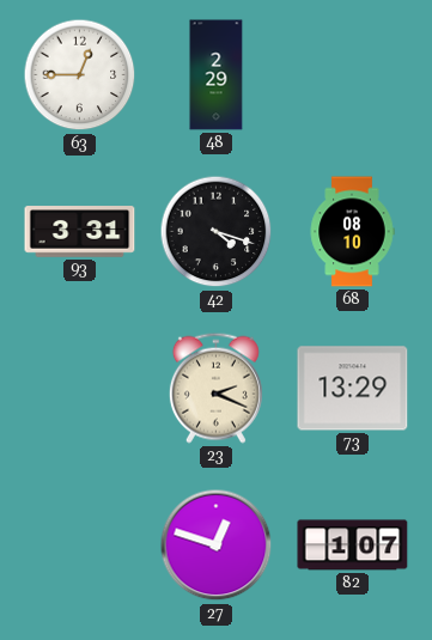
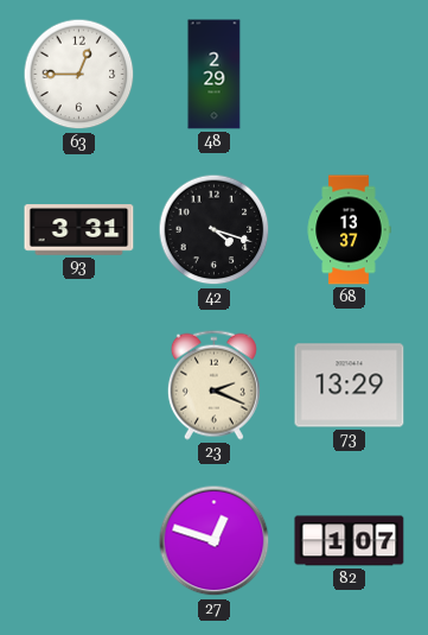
68: 08:10 -> 13:37 (349, 230)
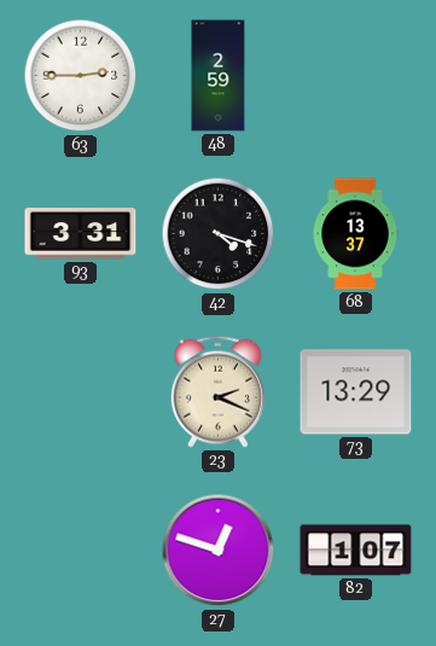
63: 12:45 -> 2:45 (81, 76)
48: 2:29 -> 2:59 (219, 76)
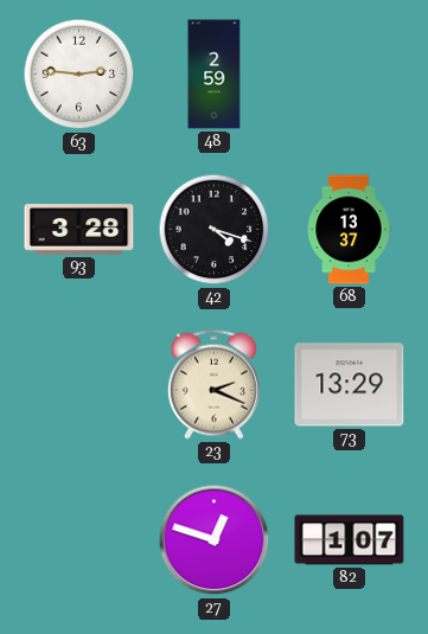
63: 2:45 -> 2:46 (79, 75)
93: 3:31 -> 3:28 (79, 230)
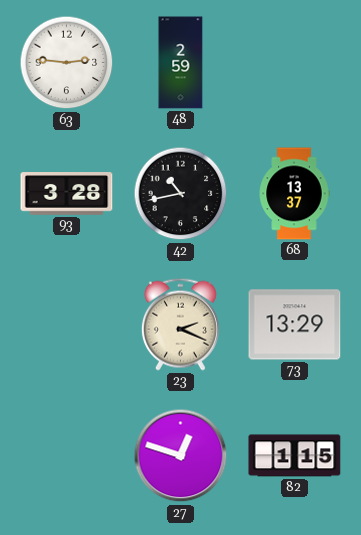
42: 4:18 -> 10:43 (181, 194)
82: 1:07 -> 1:15 (295, 456)
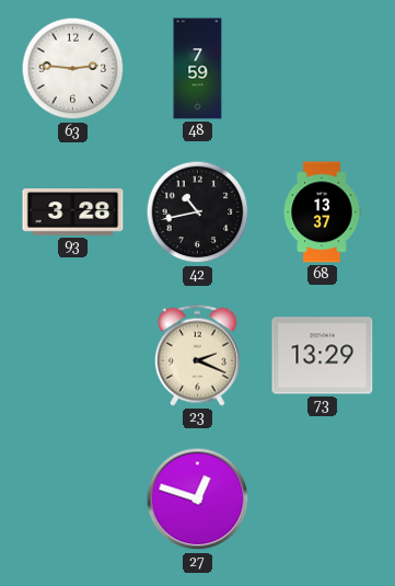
48: 2:59 -> 7:59 (198, 69)
82: 1:15 -> none (295, 456)
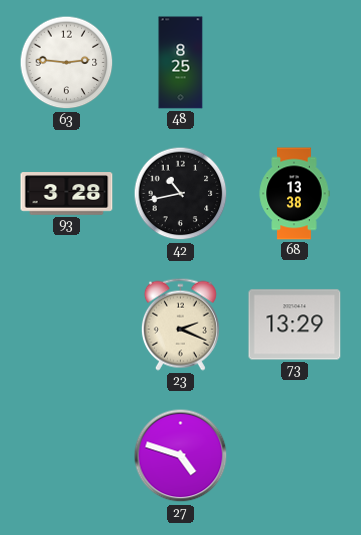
48: 7:59 -> 8:25 (181, 63)
68: 13:37 -> 13:38 (294, 194)
27: 12:48 -> 4:48 (181, 456)
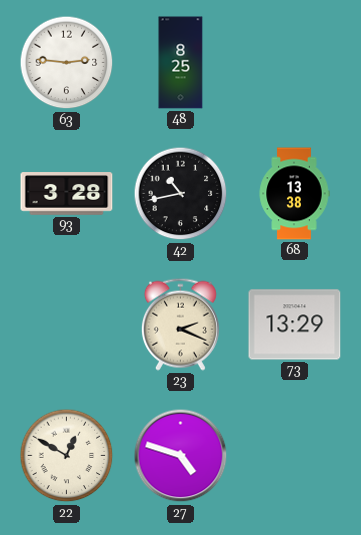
22: none -> 12:50 (67, 456)
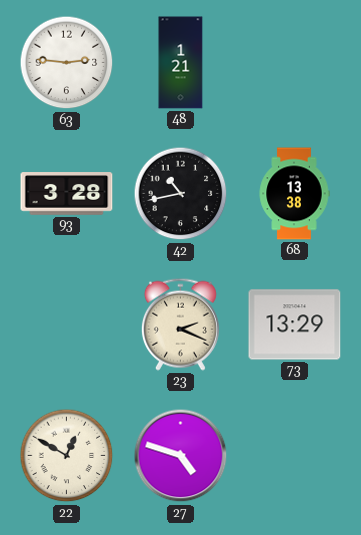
48: 8:25 -> 1:21 (181, 63)
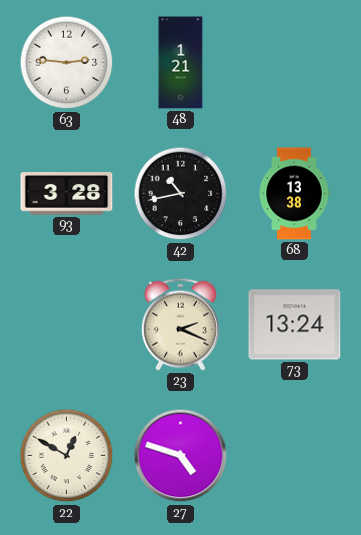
73: 13:29 -> 13:24 (295, 325)
